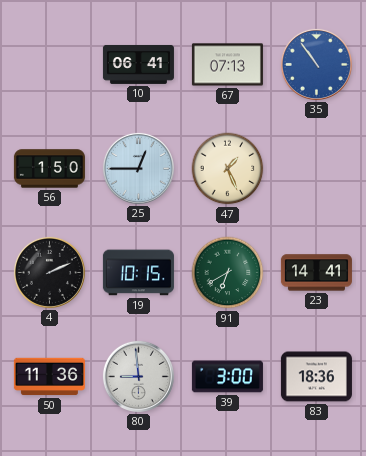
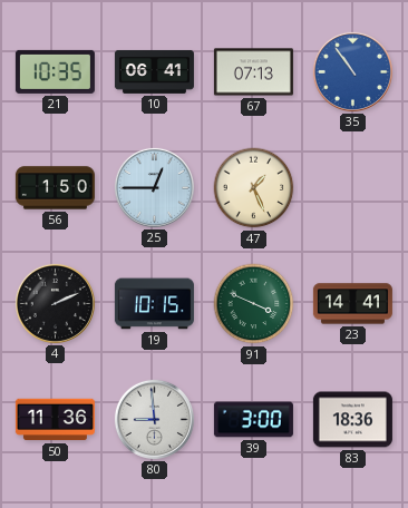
21: none -> 10:35 (55, 71)
91: 6:40 -> 3:49 (254, 304)
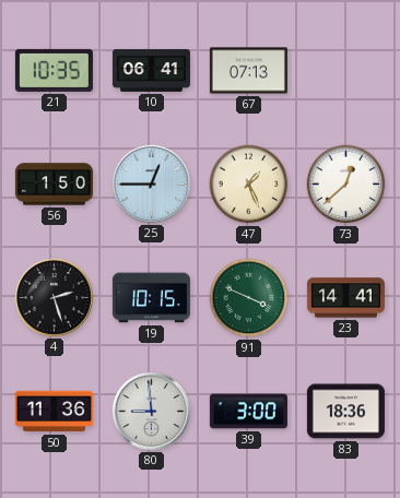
35: 10:54 -> none (352, 71)
73: none -> 12:38 (346, 185)
4: 2:11 -> 2:27 (54, 297)
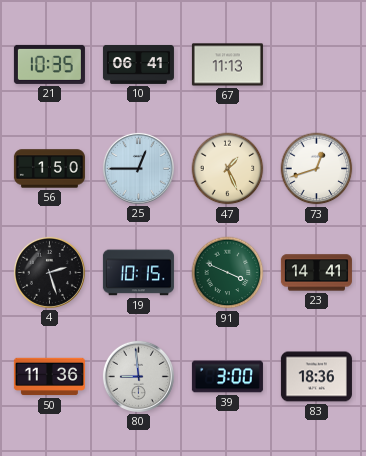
67: 07:13 -> 11:13 (227, 65)
73: 12:38 -> 12:42 (317, 169)
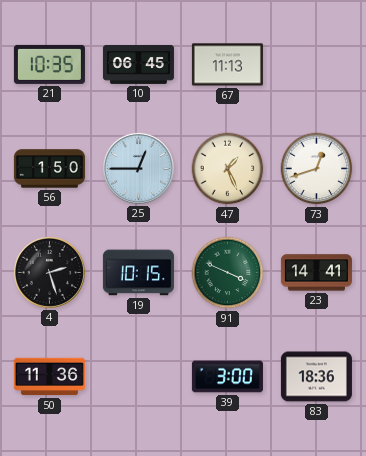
10: 06:41 -> 06:45 (138, 64)
80: 8:59 -> none (138, 376)
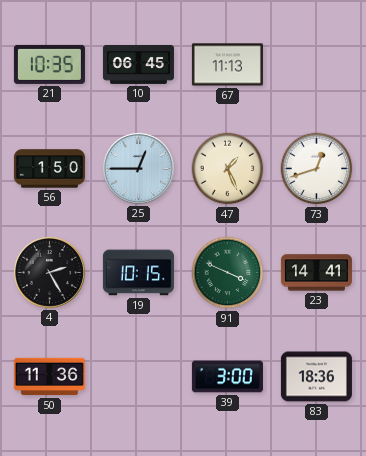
4: 2:27 -> 2:25 (49, 272)
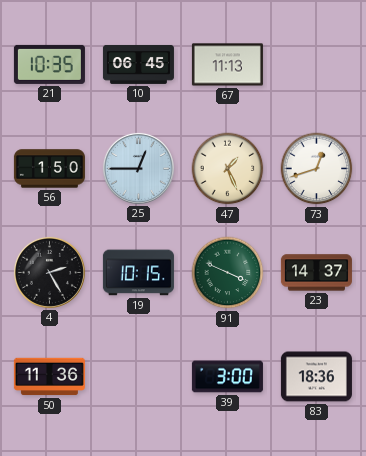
23: 14:41 -> 14:37 (316, 273)
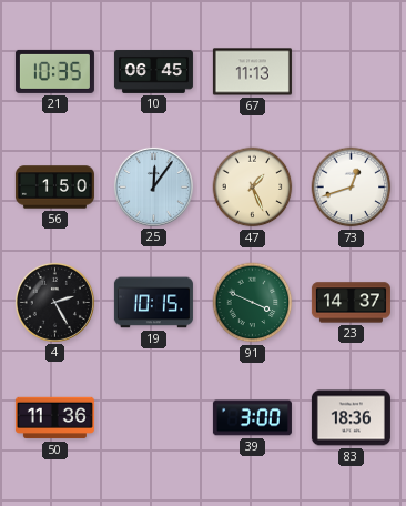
25: 12:45 -> 12:06 (153, 186)
